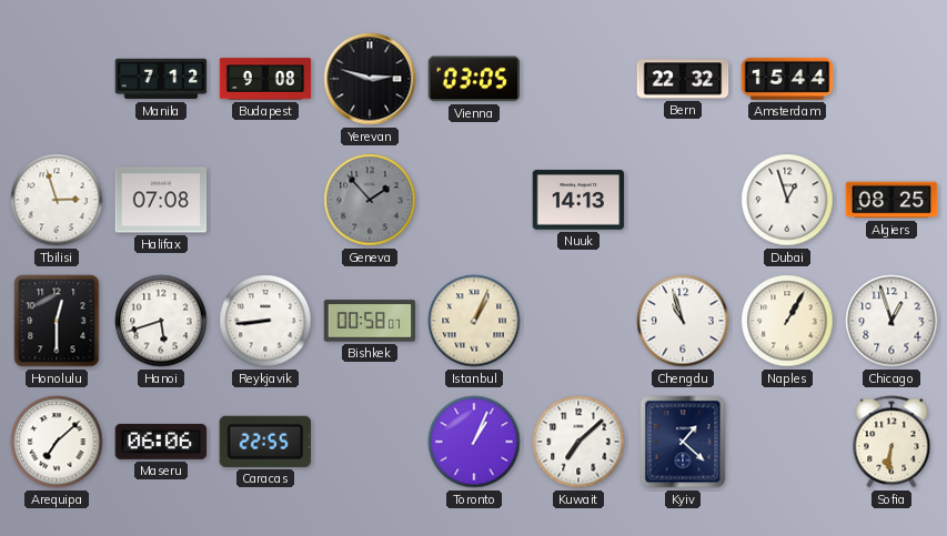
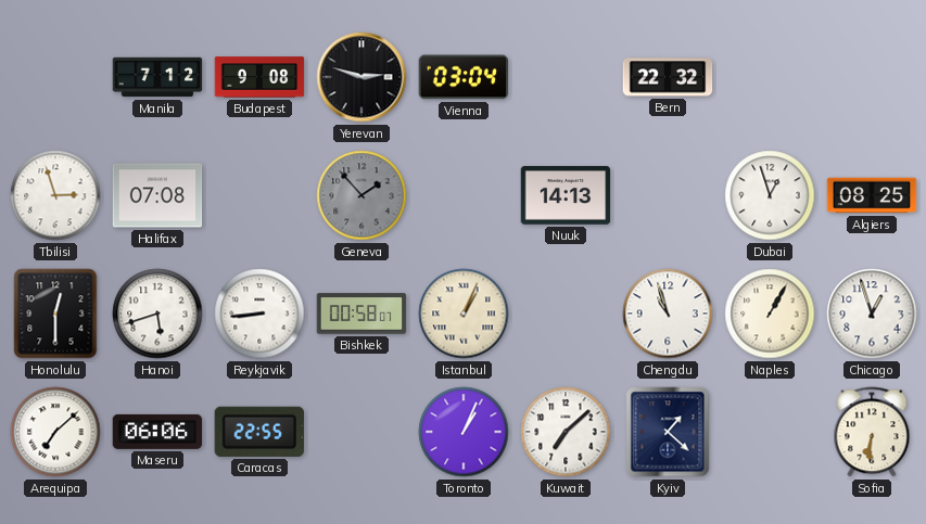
Vienna: 03:05 -> 03:04 (464, 77)
Amsterdam: 15:44 -> none (787, 79)
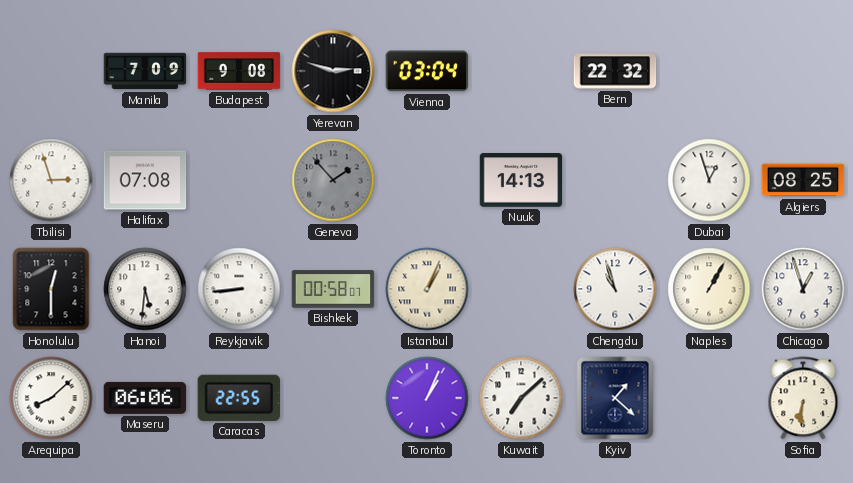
Manila: 7:12 -> 7:09 (145, 71)
Hanoi: 5:42 -> 5:31 (145, 289)
Arequipa: 7:08 -> 8:08 (51, 398)
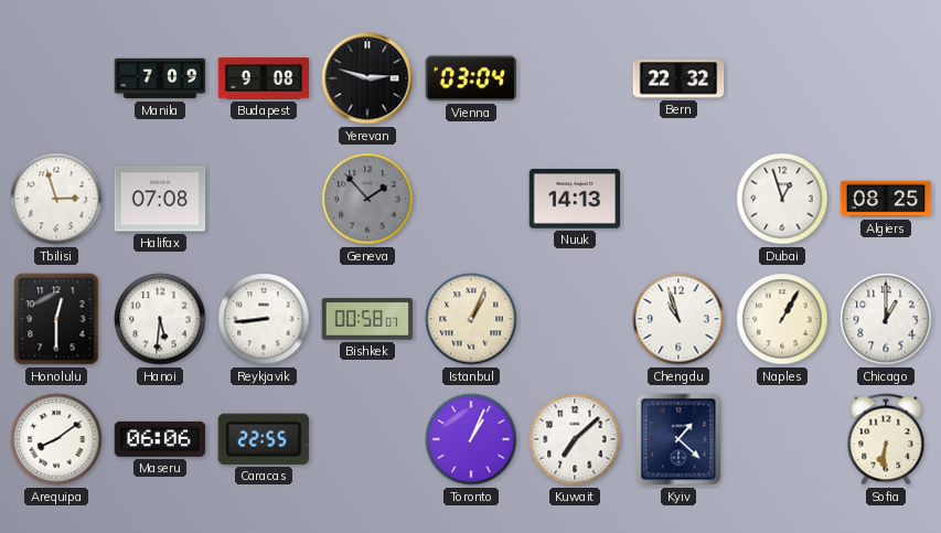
Chicago: 12:57 -> 1:00 (886, 319)
Arequipa: 8:08 -> 8:09 (56, 439)
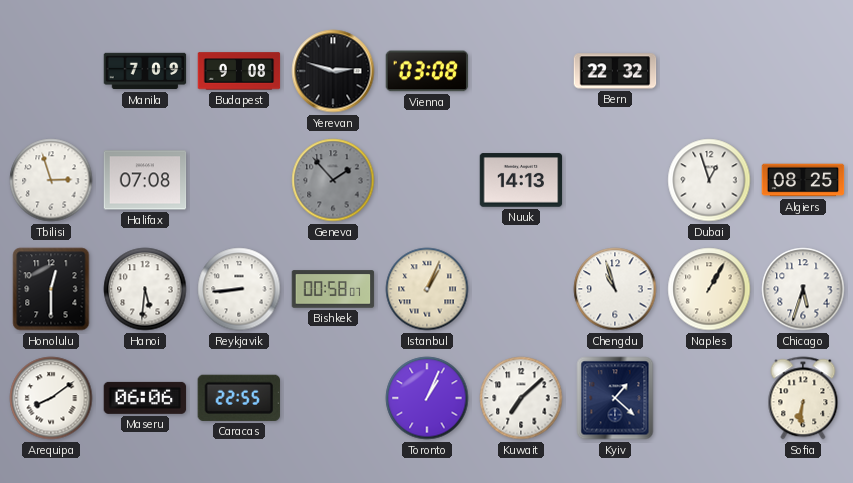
Vienna: 03:04 -> 03:08 (427, 71)
Chicago: 1:00 -> 5:33 (803, 289)
